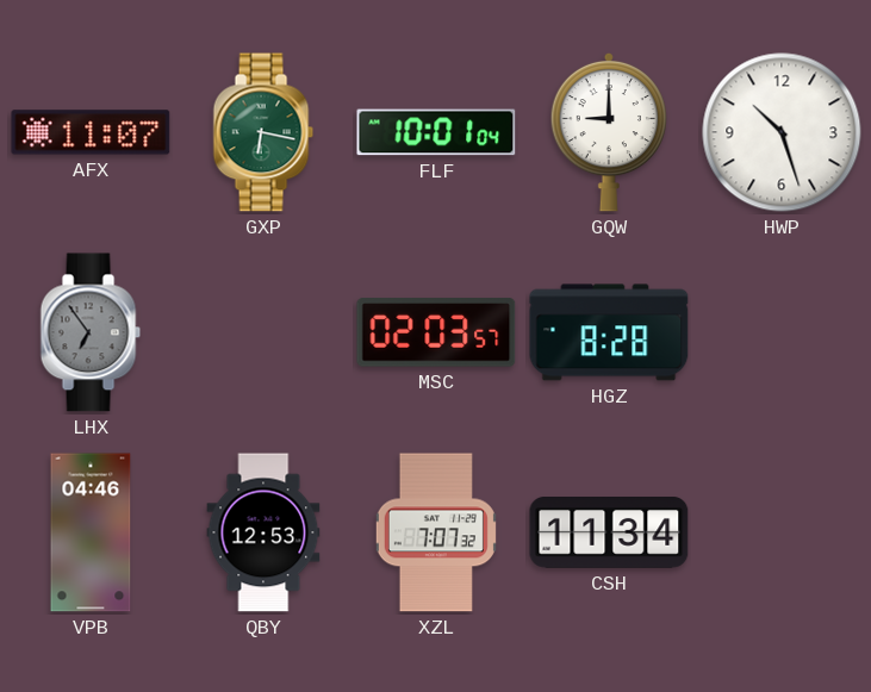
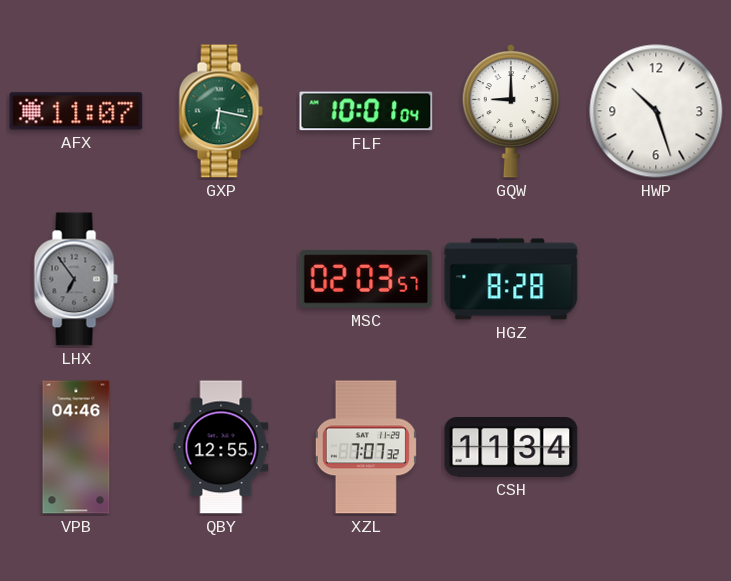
QBY: 12:53 -> 12:55 (221, 447)
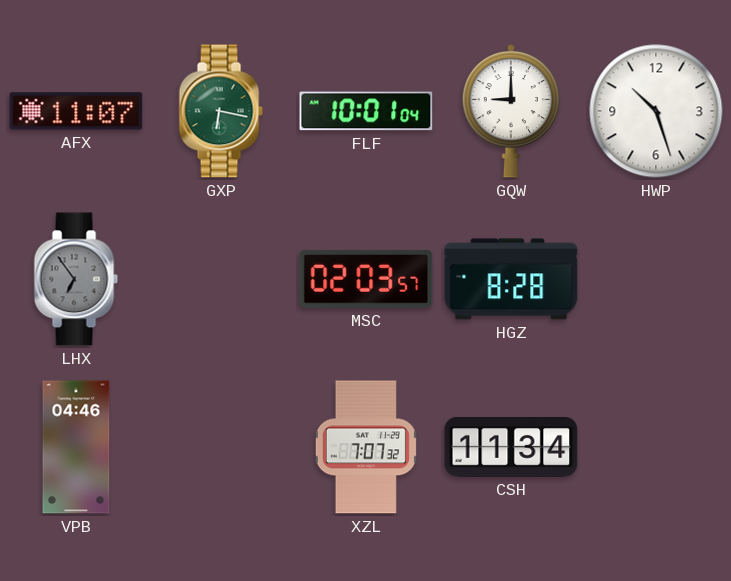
QBY: 12:55 -> none (221, 447)
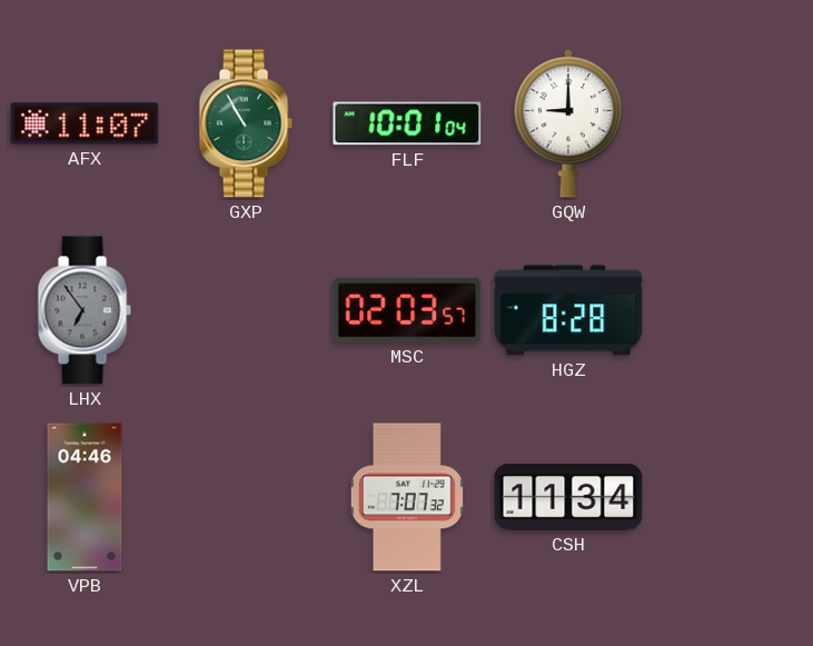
GXP: 6:17 -> 10:55 (246, 123)
HWP: 10:27 -> none (656, 111)
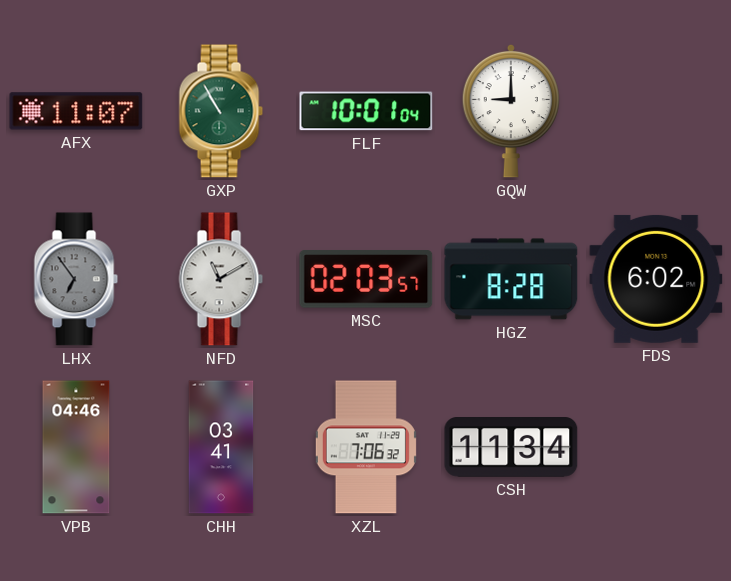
NFD: none -> 11:10 (221, 279)
FDS: none -> 6:02 (656, 279)
CHH: none -> 03:41 (221, 447)
XZL: 7:07 -> 7:06 (366, 447)
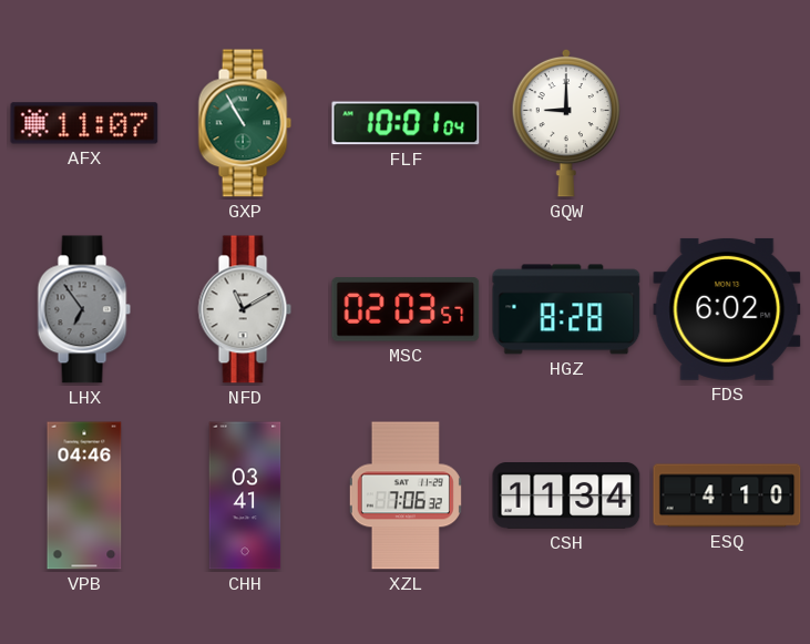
ESQ: none -> 4:10 (727, 495)
